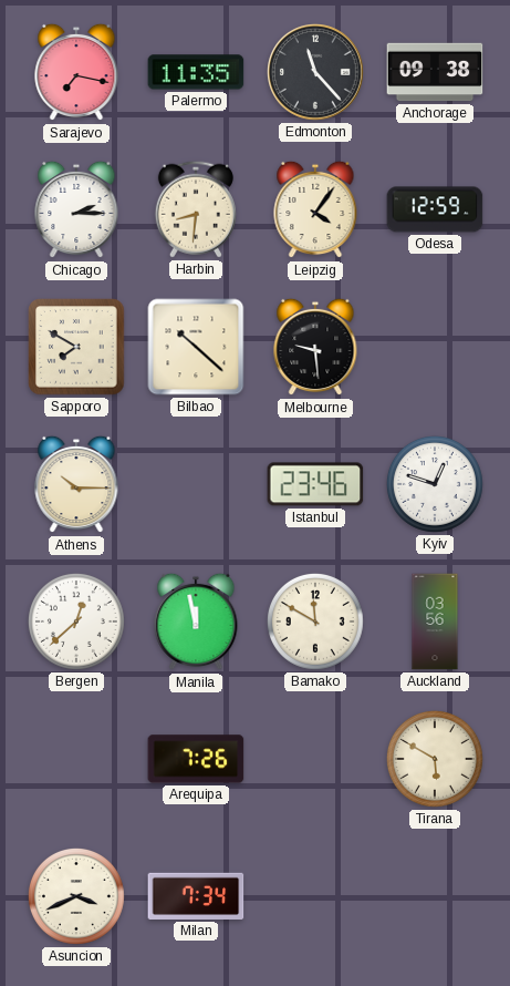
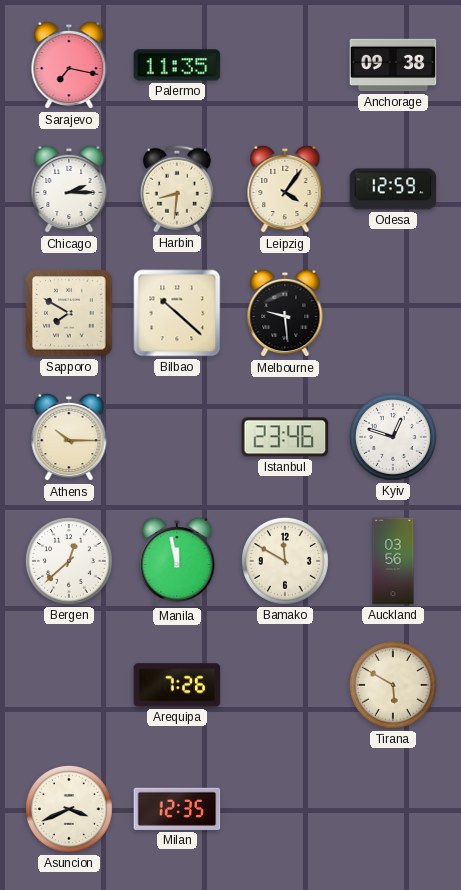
Edmonton: 11:23 -> none (316, 73)
Milan: 7:34 -> 12:35 (177, 809)
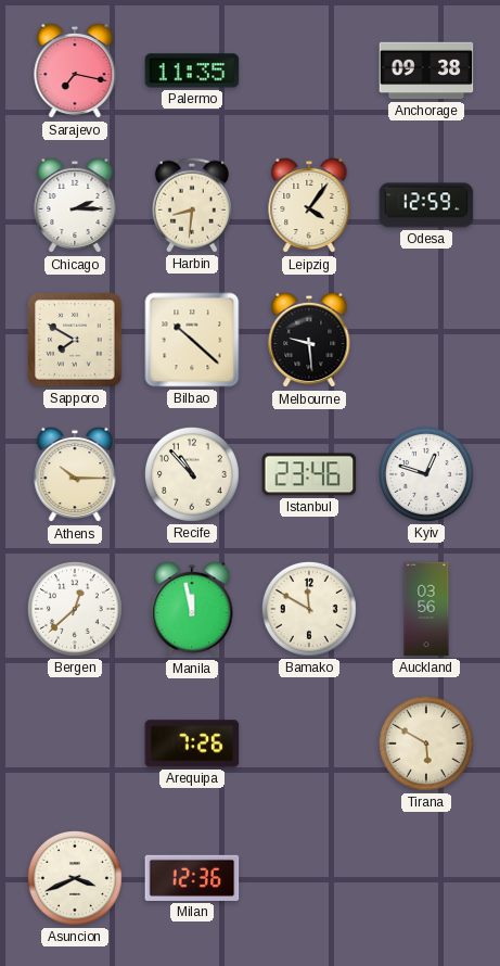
Recife: none -> 10:53 (192, 474)
Milan: 12:35 -> 12:36 (192, 878)
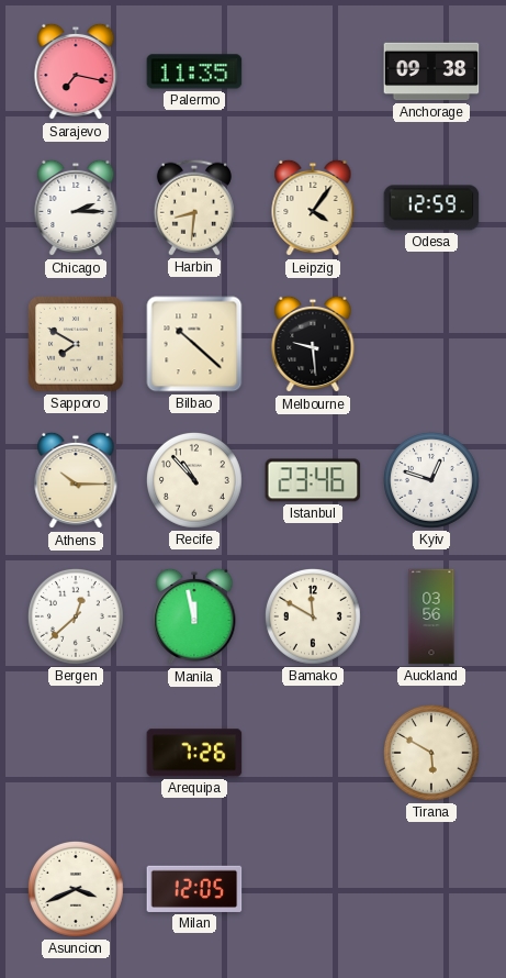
Milan: 12:36 -> 12:05 (194, 889)
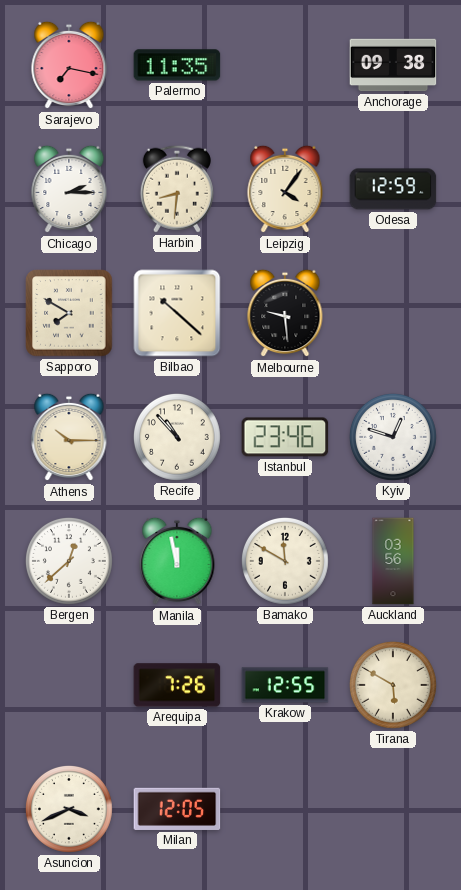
Krakow: none -> 12:55 (285, 685)
